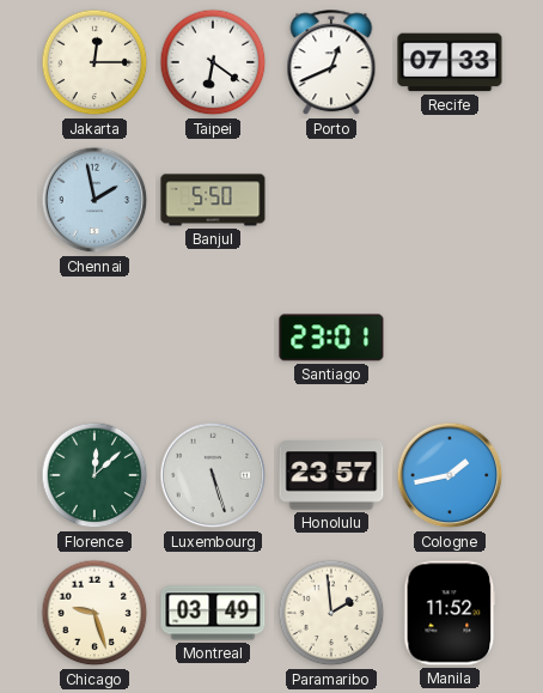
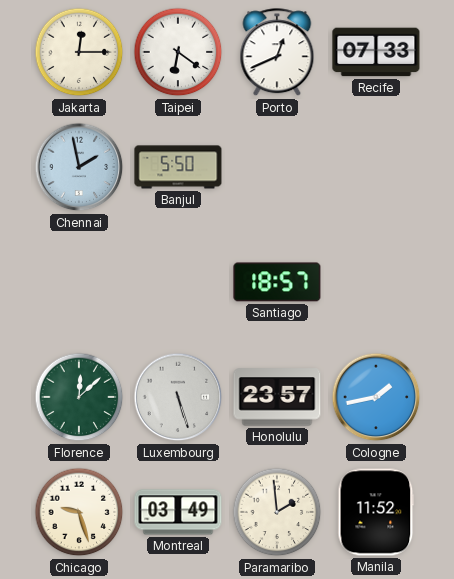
Santiago: 23:01 -> 18:57 (277, 282)
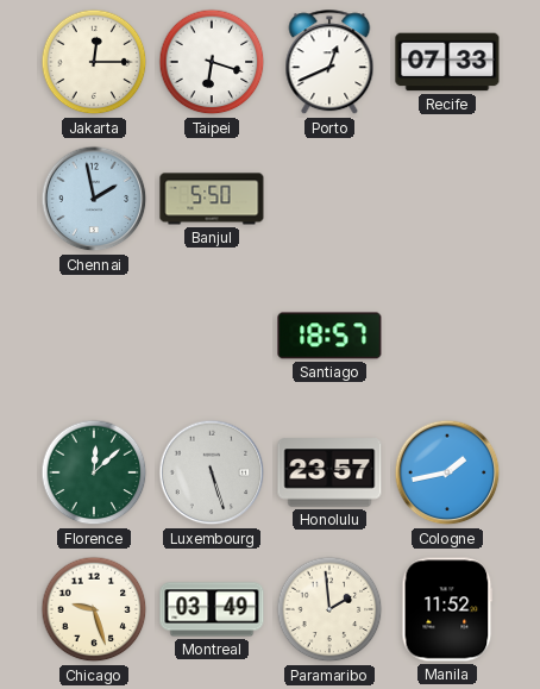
Taipei: 6:21 -> 6:18 (212, 62)
